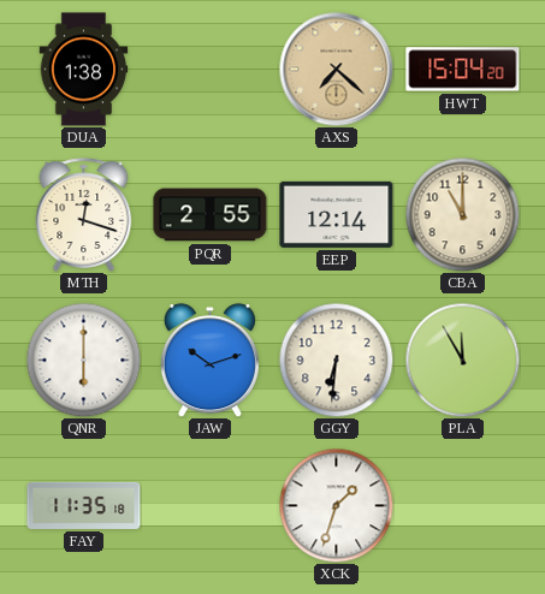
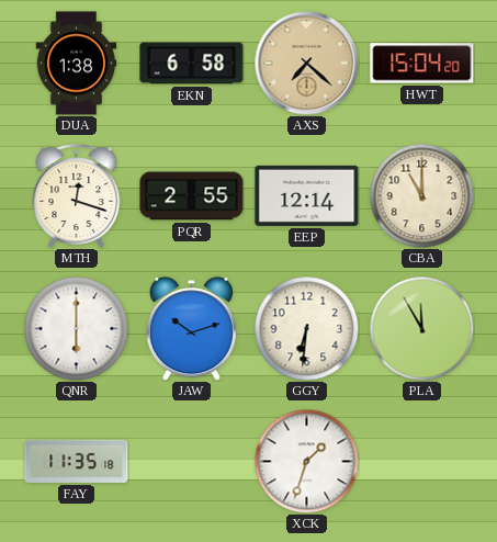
EKN: none -> 6:58 (192, 64)
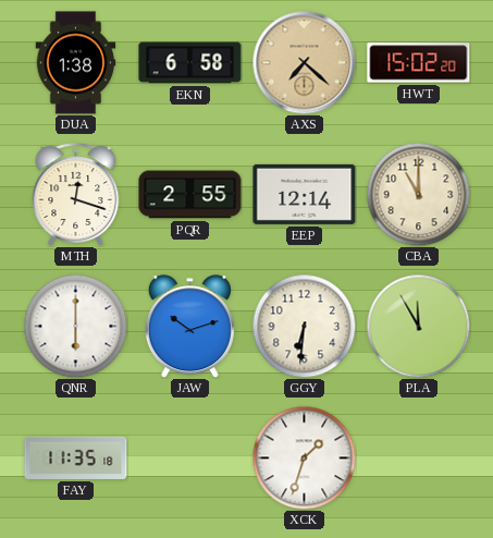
HWT: 15:04 -> 15:02 (419, 63)
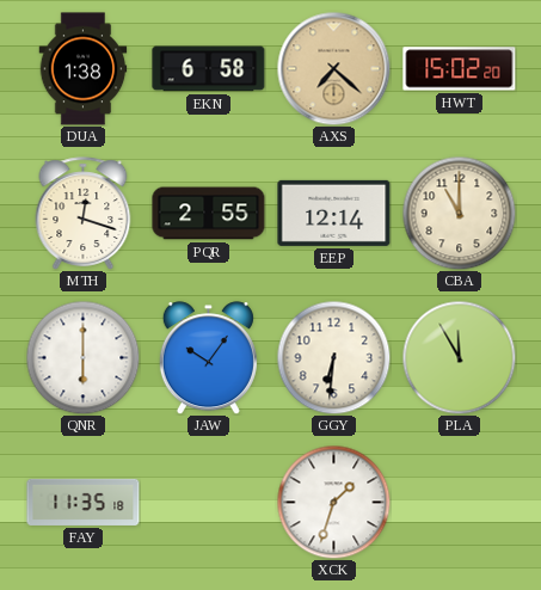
JAW: 10:12 -> 10:06 (208, 358)
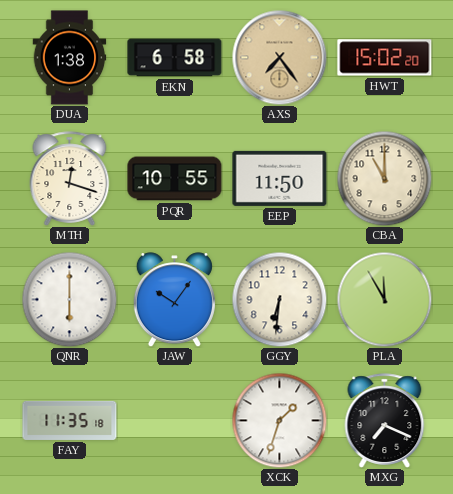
AXS: 7:22 -> 7:24 (279, 57)
PQR: 2:55 -> 10:55 (175, 179)
EEP: 12:14 -> 11:50 (280, 178)
MXG: none -> 7:19 (385, 421)
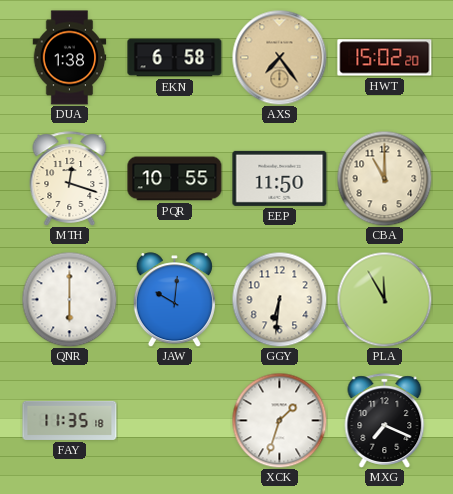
JAW: 10:06 -> 10:01 (174, 300)
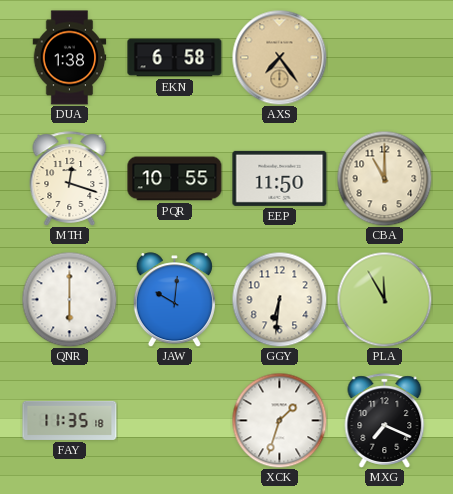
HWT: 15:02 -> none (385, 58)
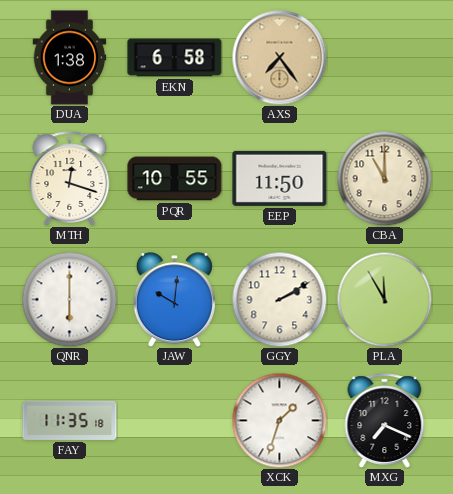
GGY: 6:31 -> 2:10 (279, 299)
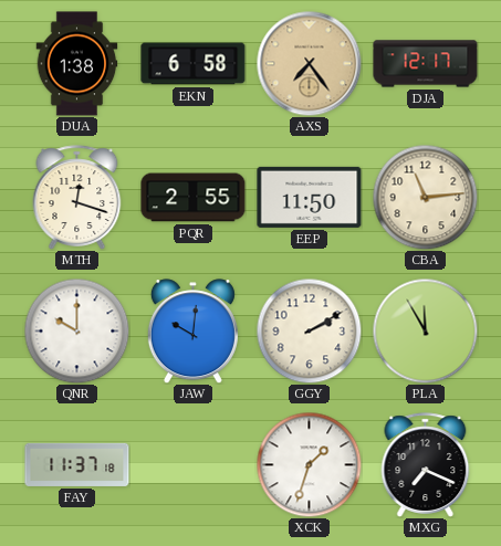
DJA: none -> 12:17 (426, 64)
PQR: 10:55 -> 2:55 (194, 198)
CBA: 11:00 -> 11:14 (425, 197)
QNR: 6:00 -> 10:00 (76, 330)
FAY: 11:35 -> 11:37 (77, 464)
